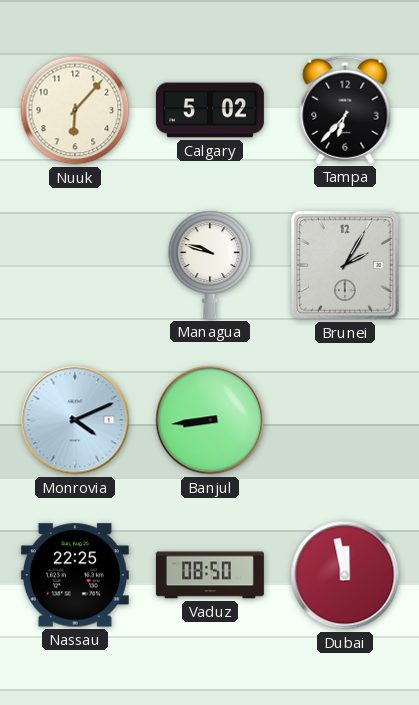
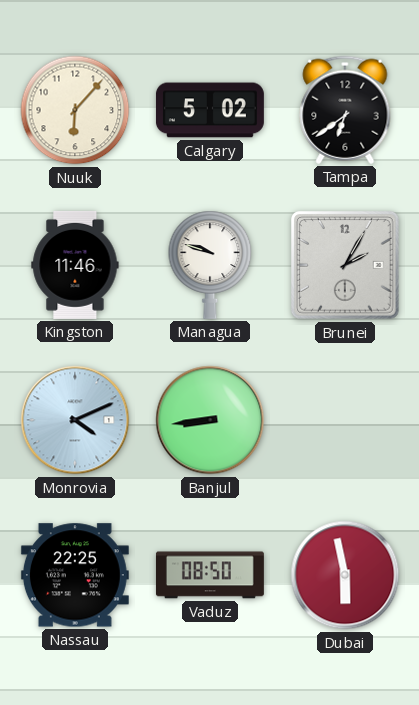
Tampa: 6:37 -> 6:39 (345, 110)
Kingston: none -> 11:46 (75, 265)
Dubai: 11:58 -> 5:58 (345, 575)
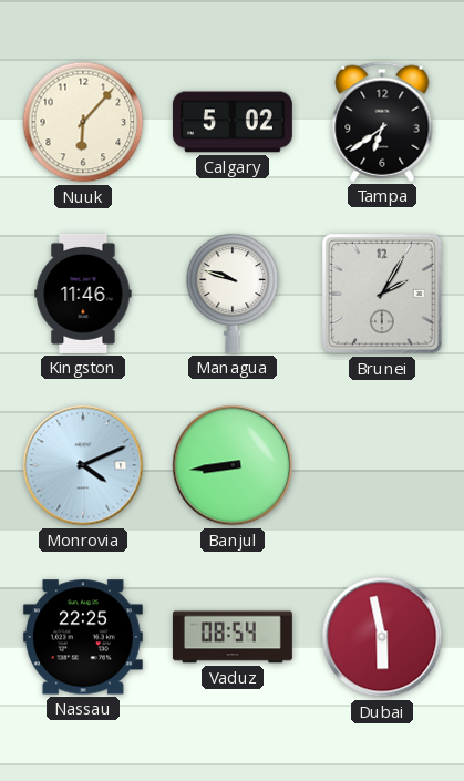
Vaduz: 08:50 -> 08:54 (233, 637)
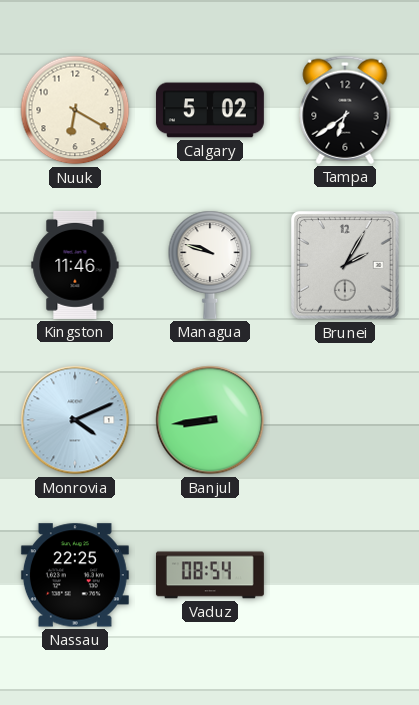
Nuuk: 6:07 -> 6:20 (75, 110)
Dubai: 5:58 -> none (382, 637)
